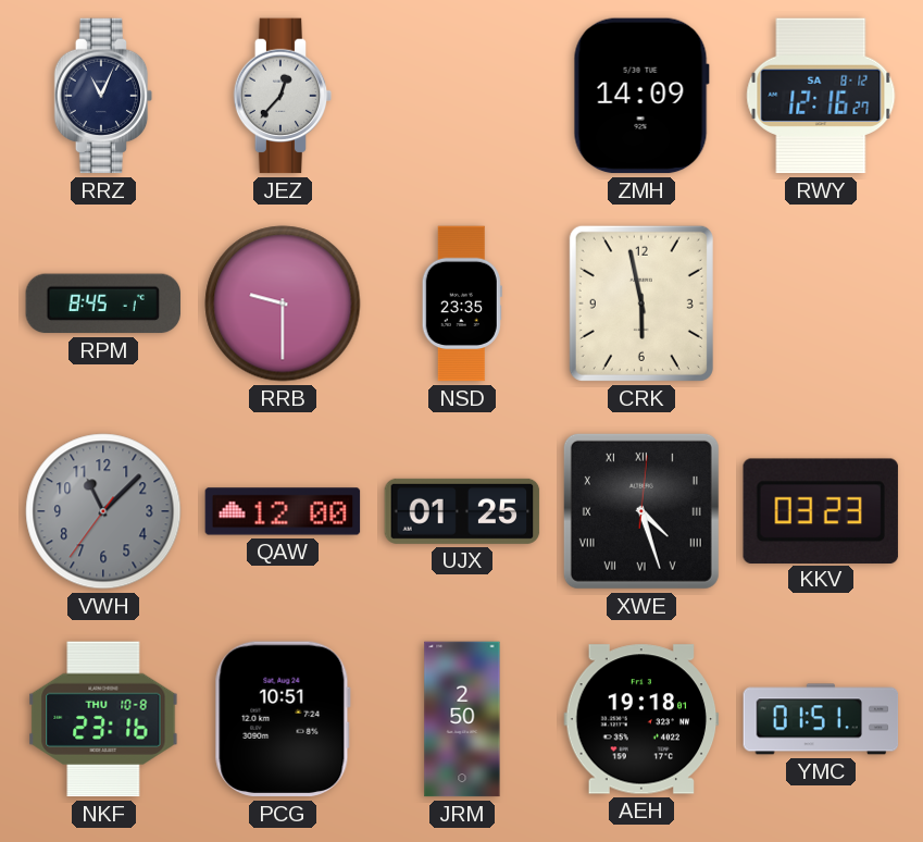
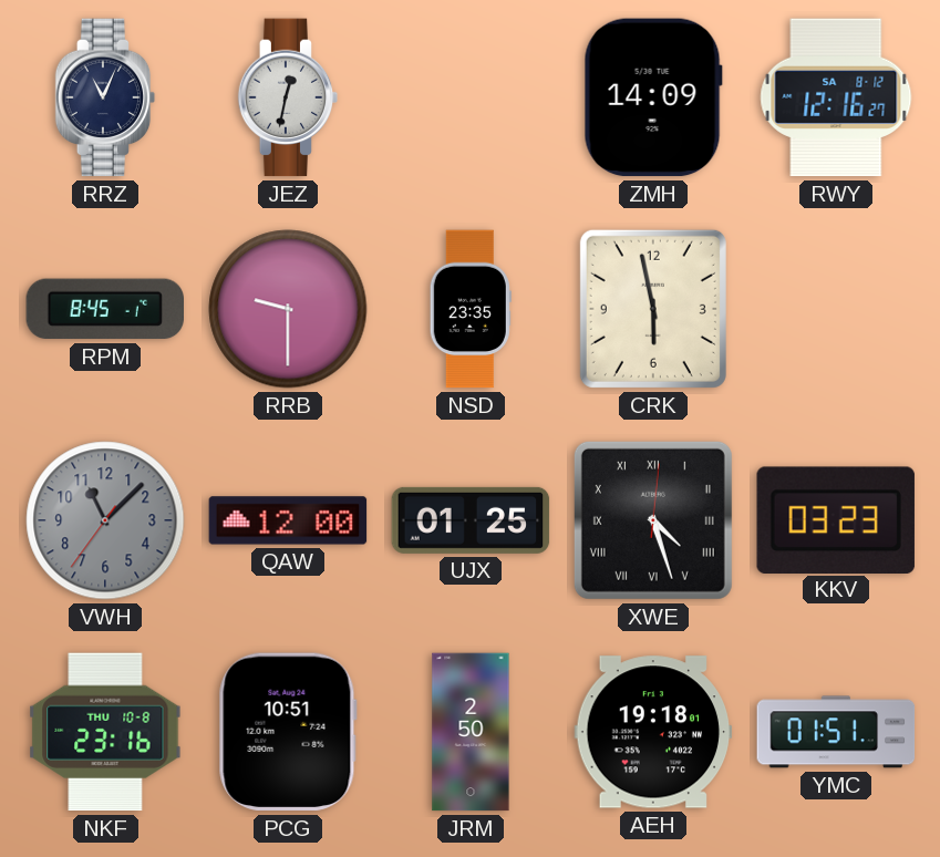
JEZ: 12:37 -> 12:32 (288, 97)
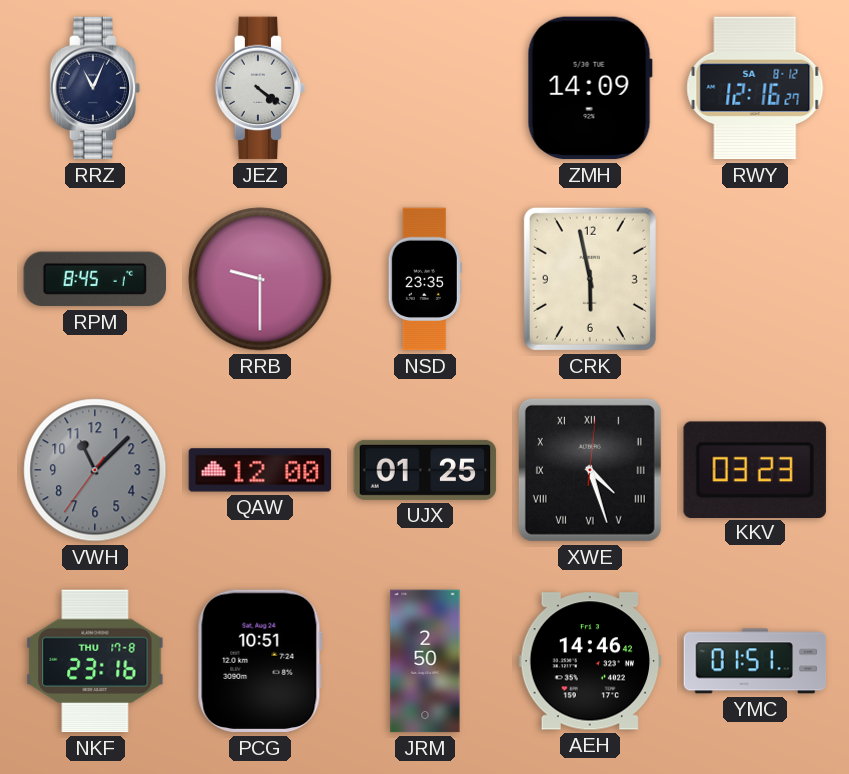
JEZ: 12:32 -> 4:21 (260, 88)
NKF date: THU 10-8 -> THU 17-8 (95, 661)
AEH: 19:18 -> 14:46 (590, 661)
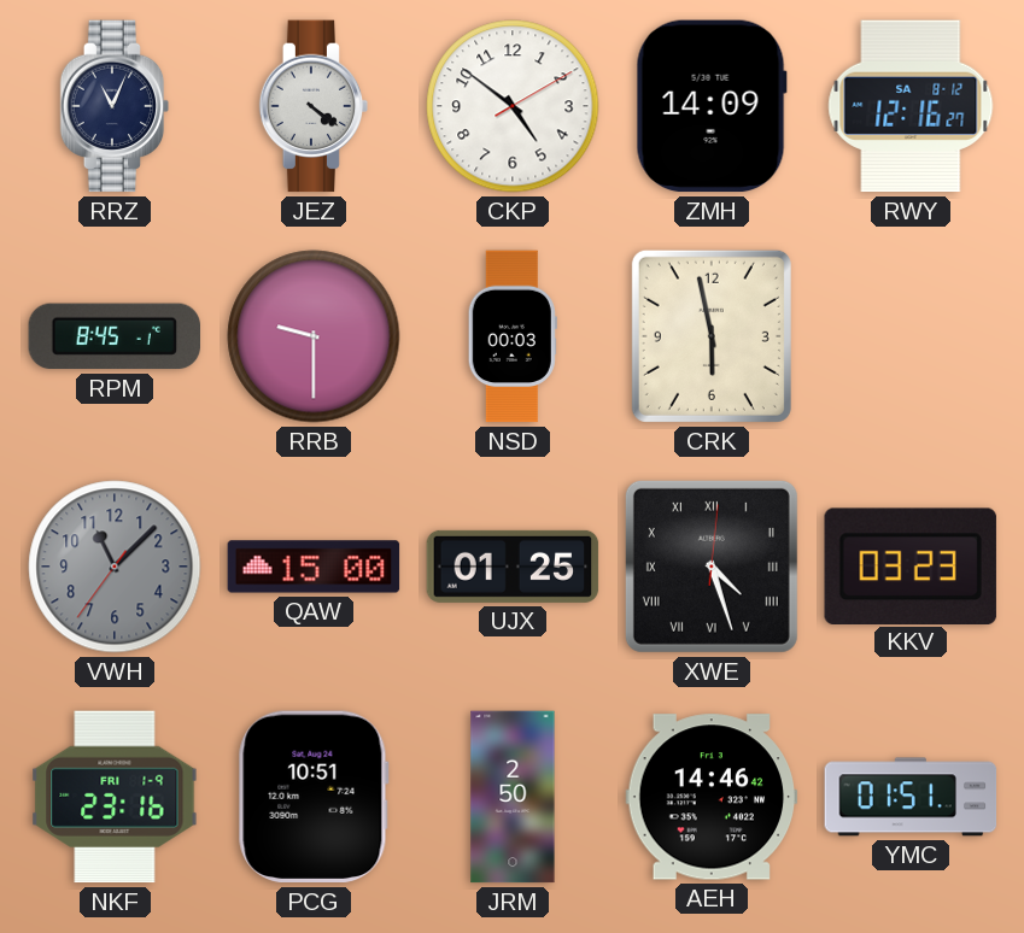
CKP: none -> 4:51 (513, 106)
NSD: 23:35 -> 00:03 (513, 336)
QAW: 12:00 -> 15:00 (314, 567)
NKF date: THU 17-8 -> FRI 1-9 (115, 797)
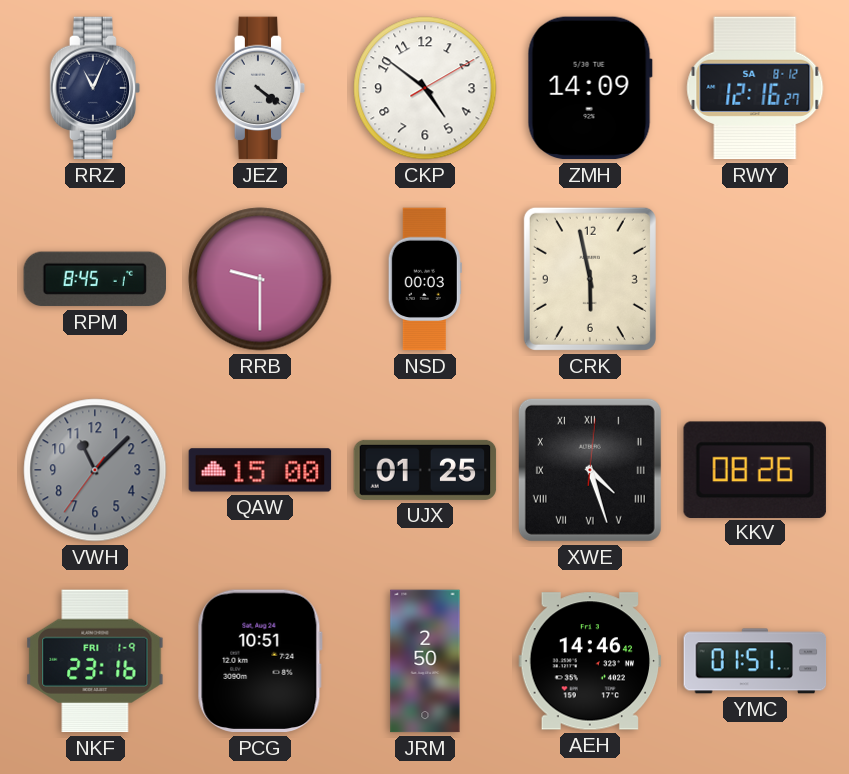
KKV: 03:23 -> 08:26 (755, 469)
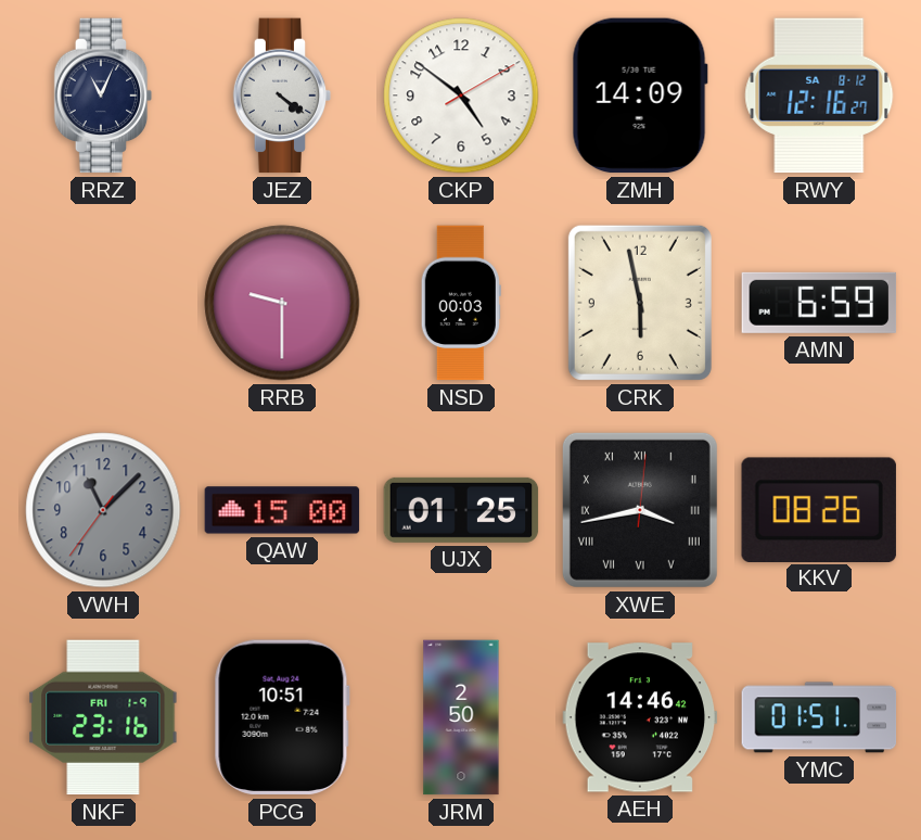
RPM: 8:45 -> none (95, 279)
AMN: none -> 6:59 (819, 303)
XWE: 4:27 -> 3:43 (640, 510)
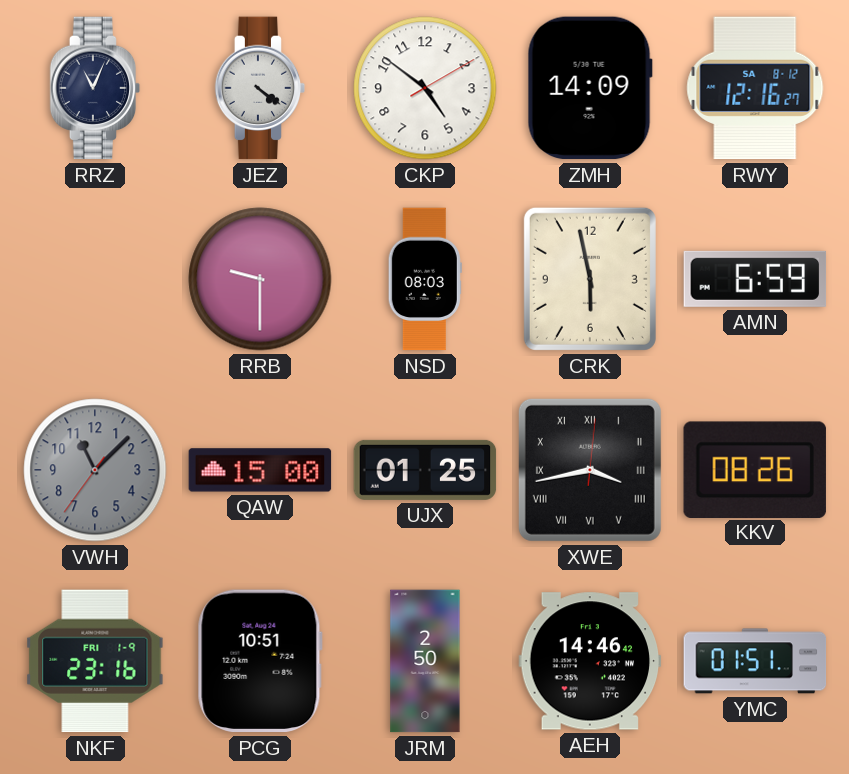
NSD: 00:03 -> 08:03 (425, 279)
